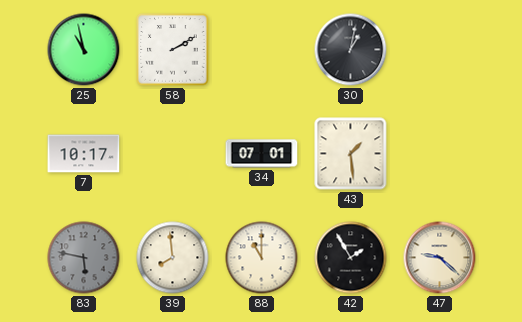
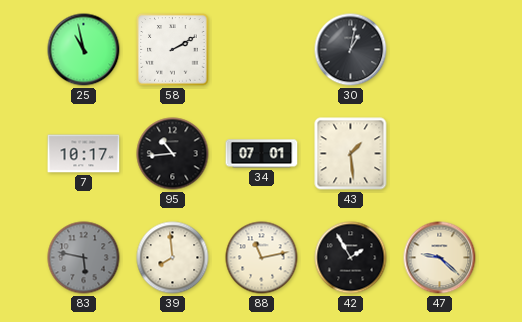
95: none -> 10:44 (173, 154)
88: 11:00 -> 11:13 (262, 258)
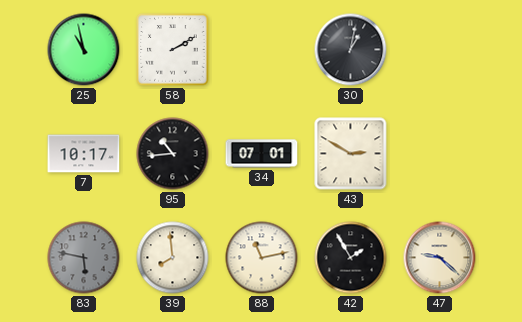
43: 1:29 -> 2:50 (351, 154)
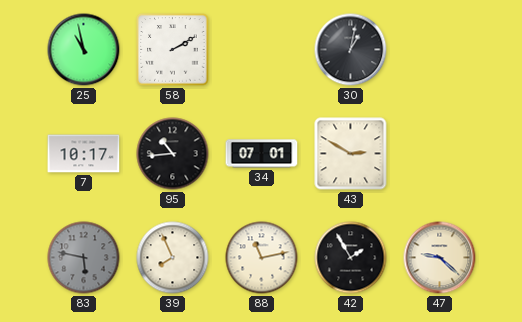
39: 7:59 -> 7:56 (173, 258)
